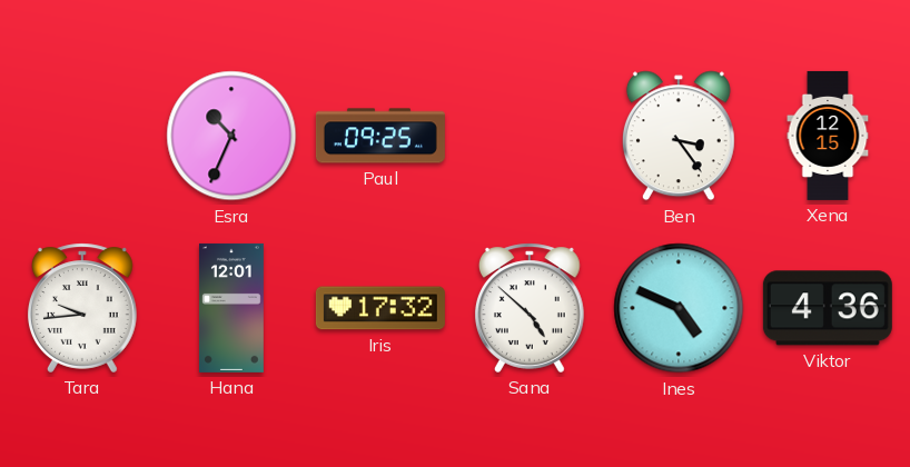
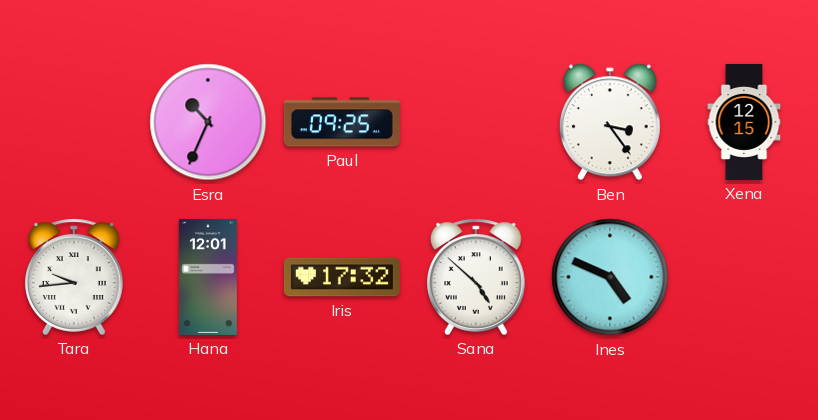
Viktor: 4:36 -> none (828, 308)
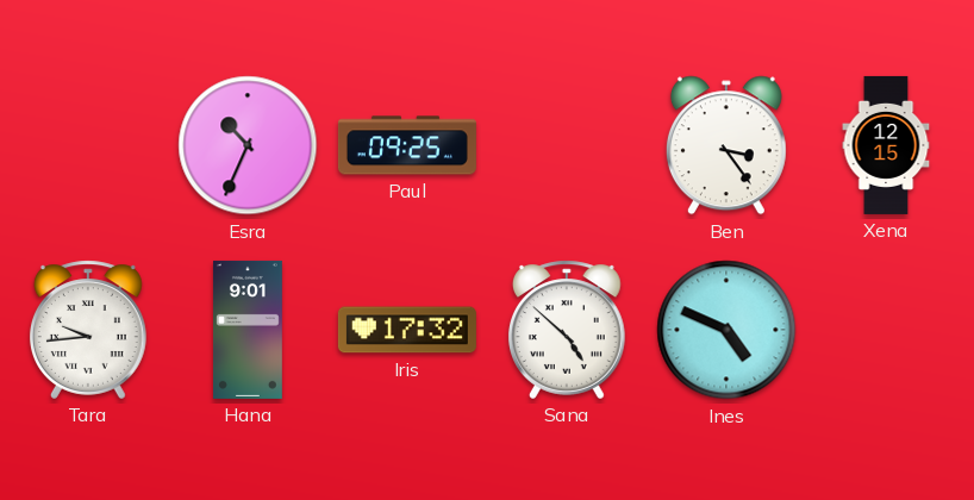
Hana: 12:01 -> 9:01 (248, 330)
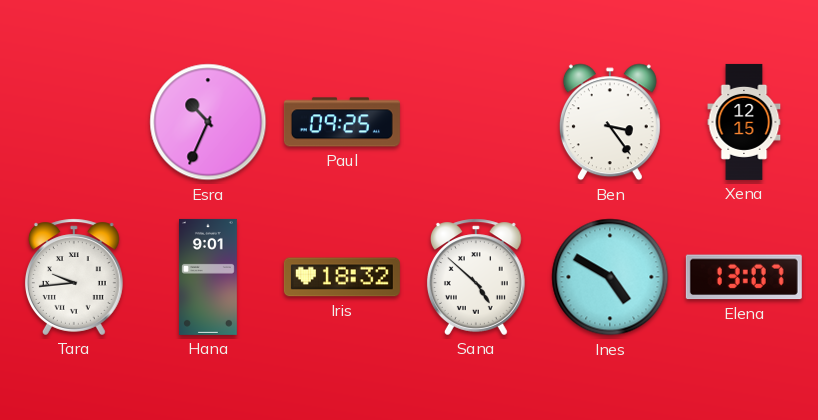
Iris: 17:32 -> 18:32 (342, 277)
Ines: 4:49 -> 4:50 (610, 277)
Elena: none -> 13:07 (744, 277)
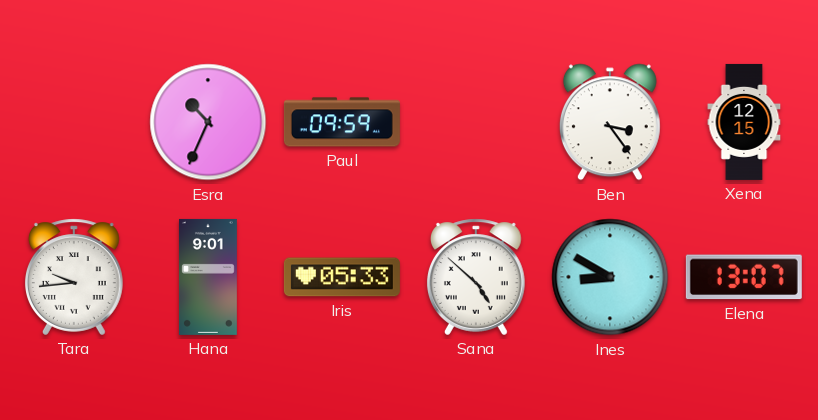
Paul: 09:25 -> 09:59 (342, 122)
Iris: 18:32 -> 05:33 (342, 277)
Ines: 4:50 -> 8:50 (610, 277)
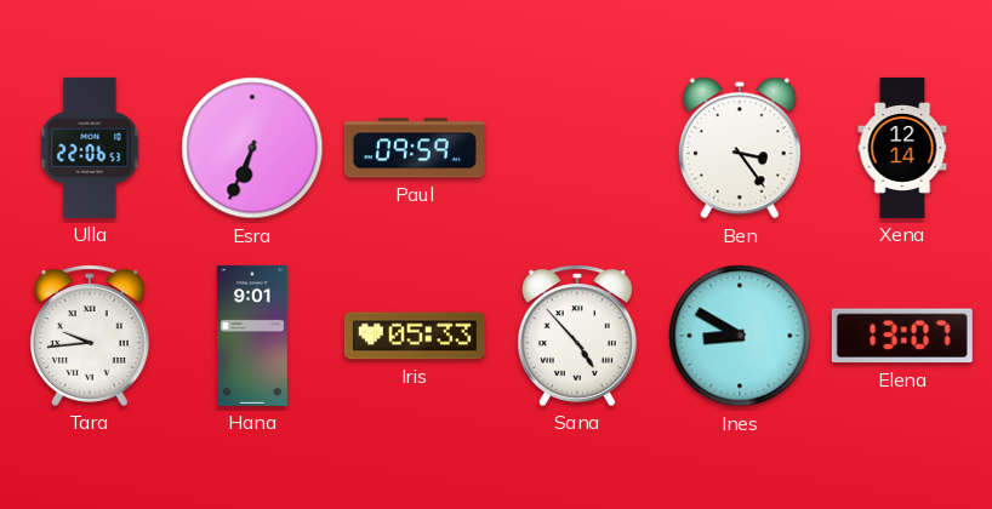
Ulla: none -> 22:06 (90, 148)
Esra: 10:34 -> 6:34 (252, 148)
Xena: 12:15 -> 12:14 (902, 148)
Sana: 4:52 -> 4:53 (577, 336)
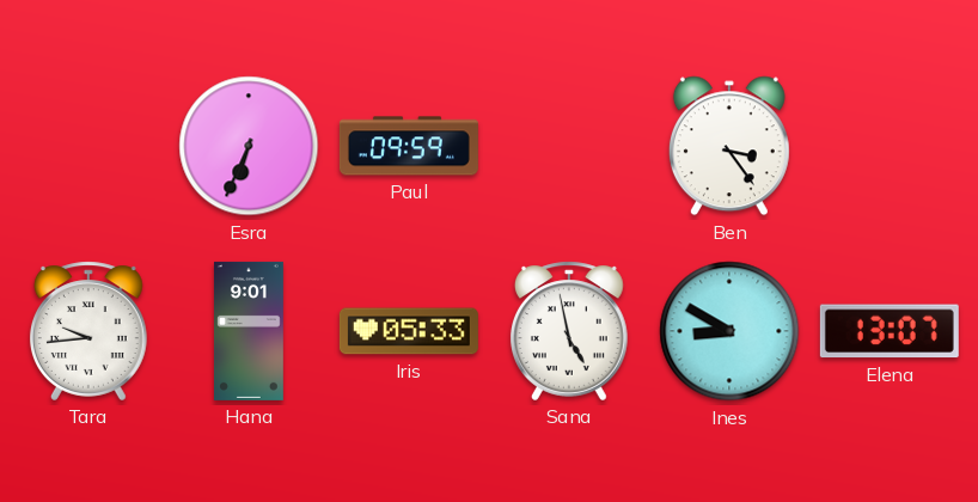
Ulla: 22:06 -> none (90, 148)
Xena: 12:14 -> none (902, 148)
Sana: 4:53 -> 4:58 (569, 331)
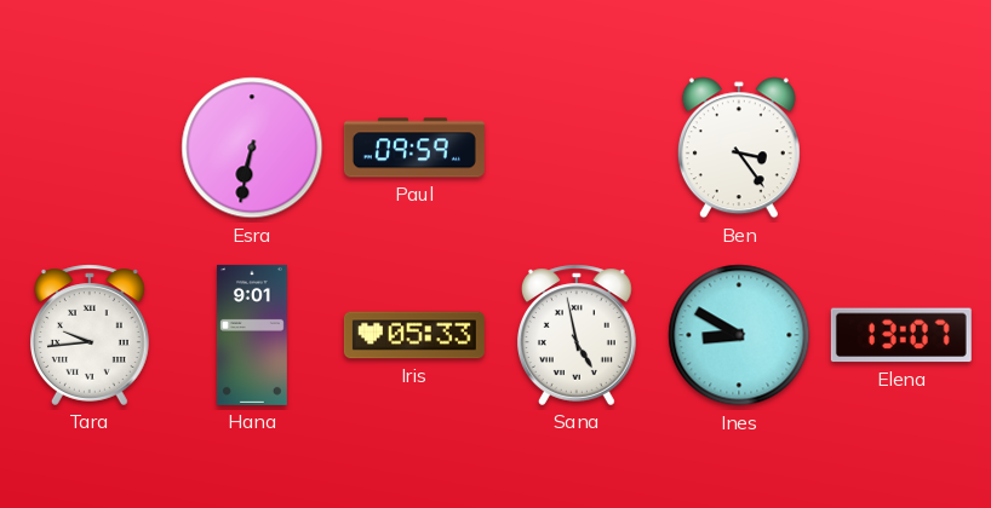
Esra: 6:34 -> 6:32 (252, 148)
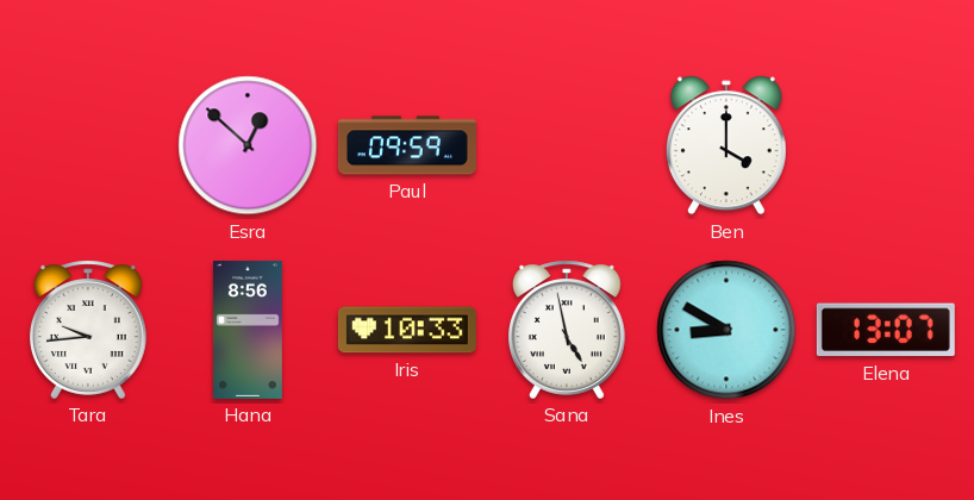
Esra: 6:32 -> 12:52 (248, 145)
Ben: 3:24 -> 4:00 (726, 145)
Hana: 9:01 -> 8:56 (248, 330)
Iris: 05:33 -> 10:33 (407, 330)
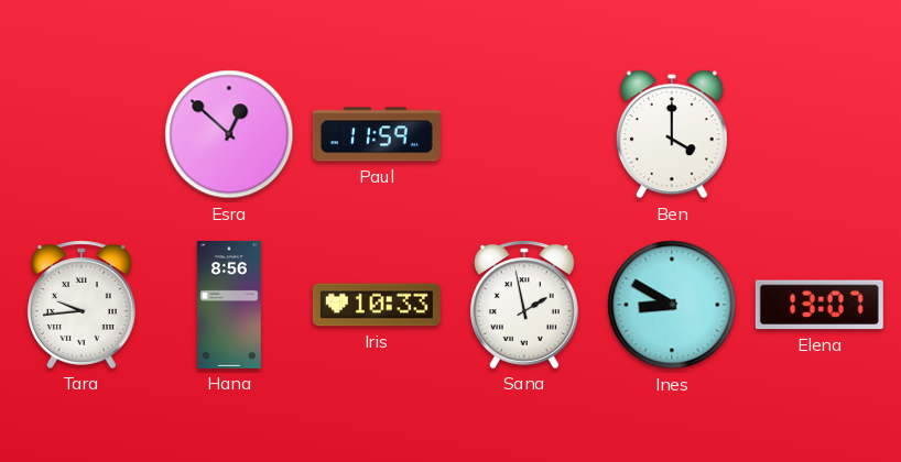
Paul: 09:59 -> 11:59 (377, 134)
Sana: 4:58 -> 1:58 (524, 305)
